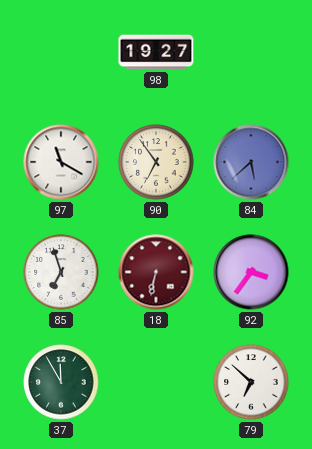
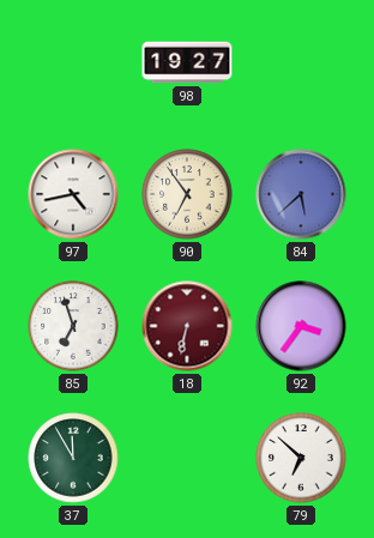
97: 11:20 -> 4:43 (73, 194)
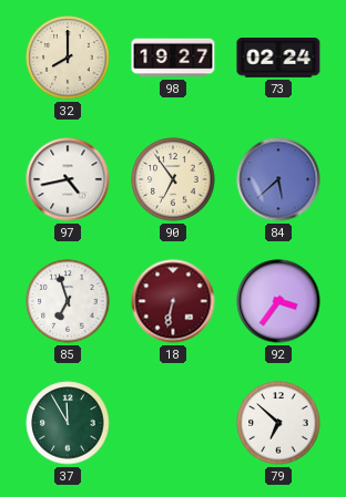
32: none -> 8:00 (68, 58)
73: none -> 02:24 (278, 59)
